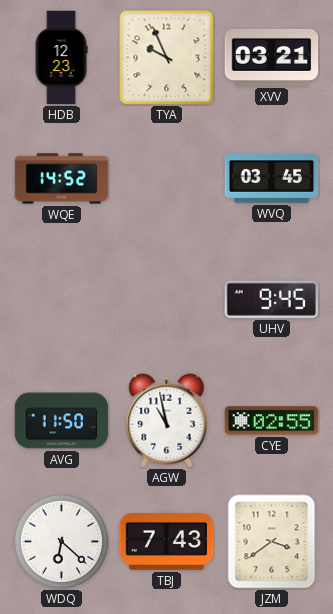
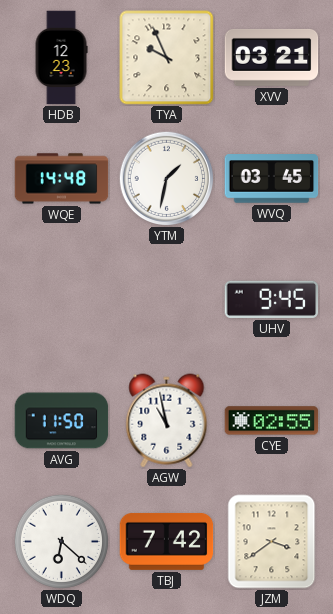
WQE: 14:52 -> 14:48 (62, 179)
YTM: none -> 1:32 (166, 178)
TBJ: 7:43 -> 7:42 (167, 541)
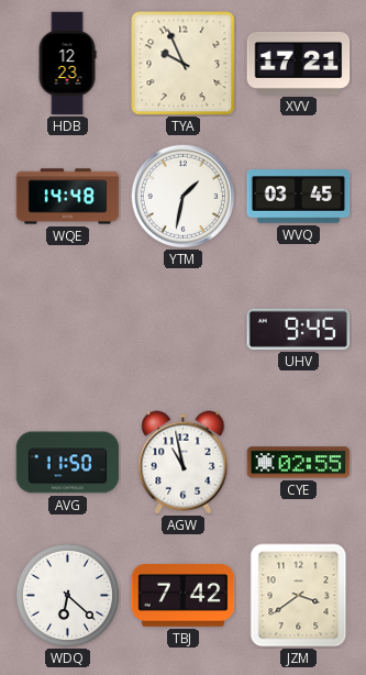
XVV: 03:21 -> 17:21 (299, 63)
